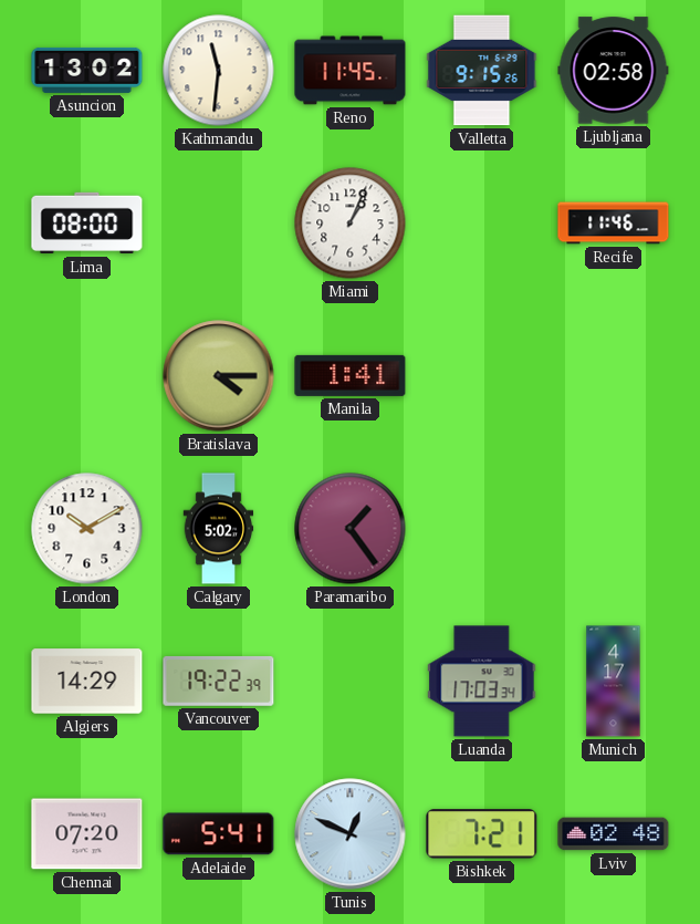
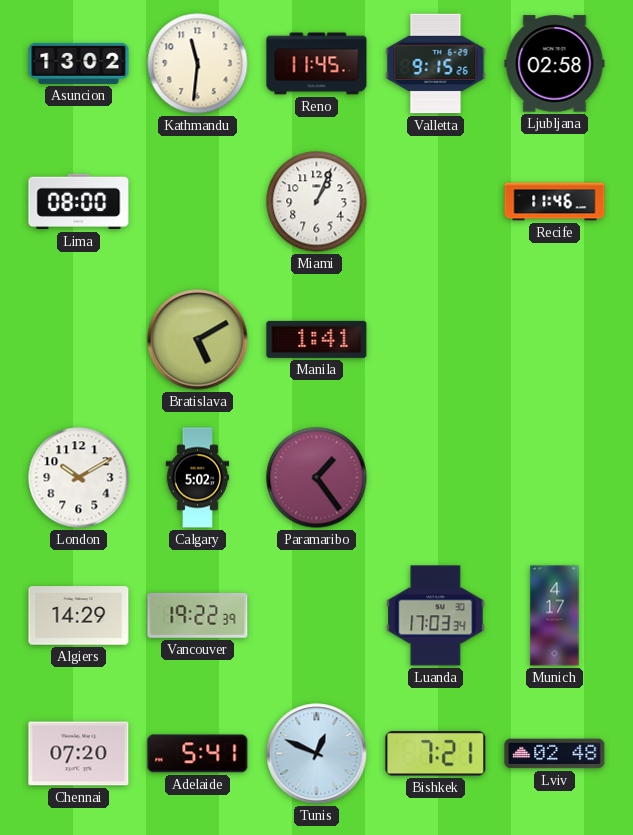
Bratislava: 4:15 -> 5:10 (198, 340)
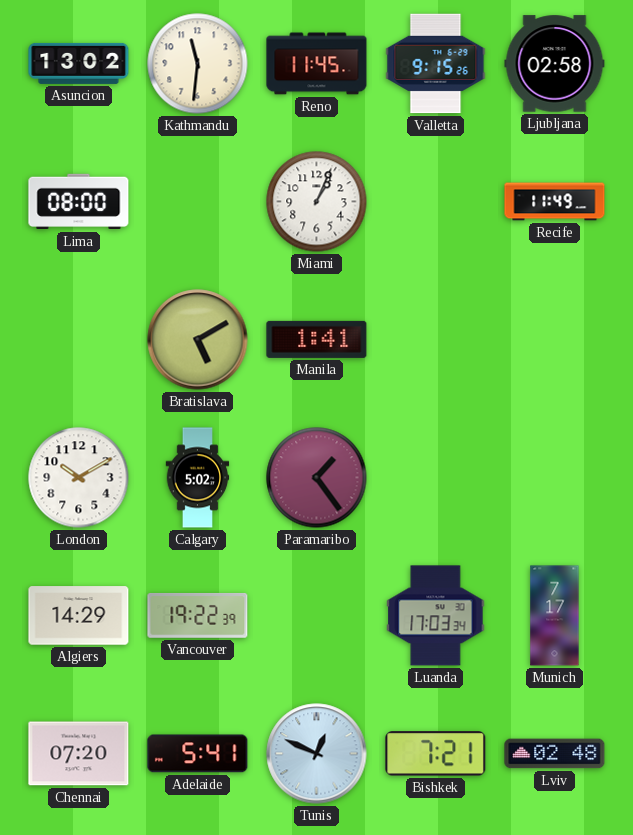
Recife: 11:46 -> 11:49 (555, 202)
Munich: 4:17 -> 7:17 (555, 616)
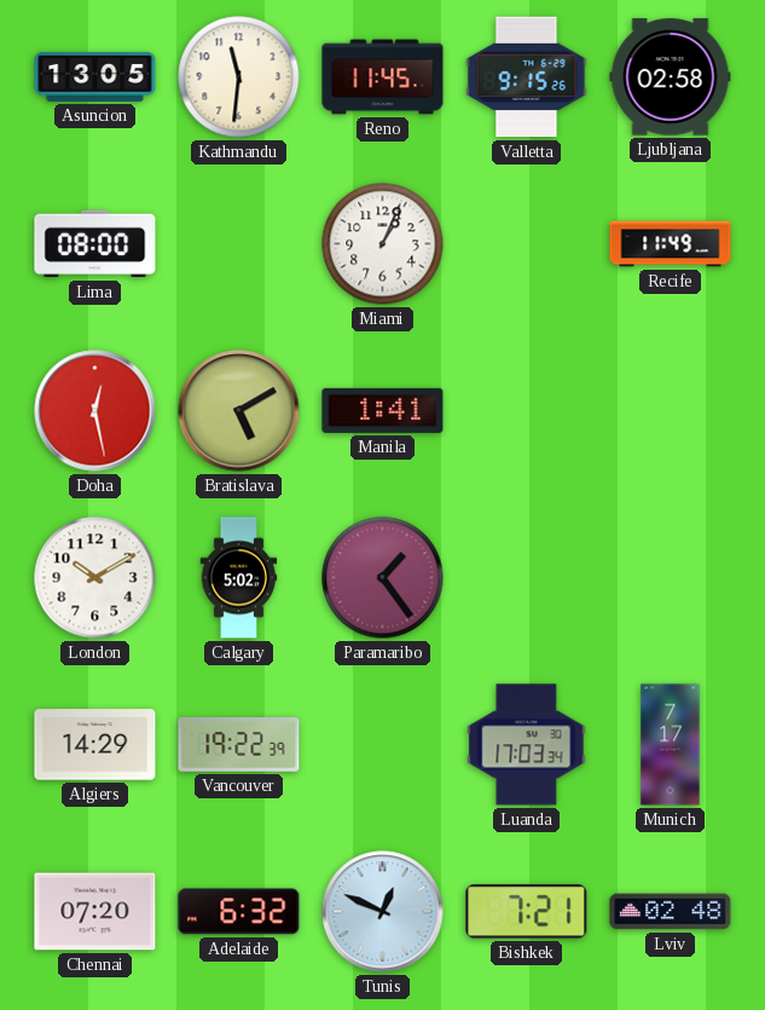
Asuncion: 13:02 -> 13:05 (95, 76)
Doha: none -> 12:28 (95, 411)
Adelaide: 5:41 -> 6:32 (239, 912)
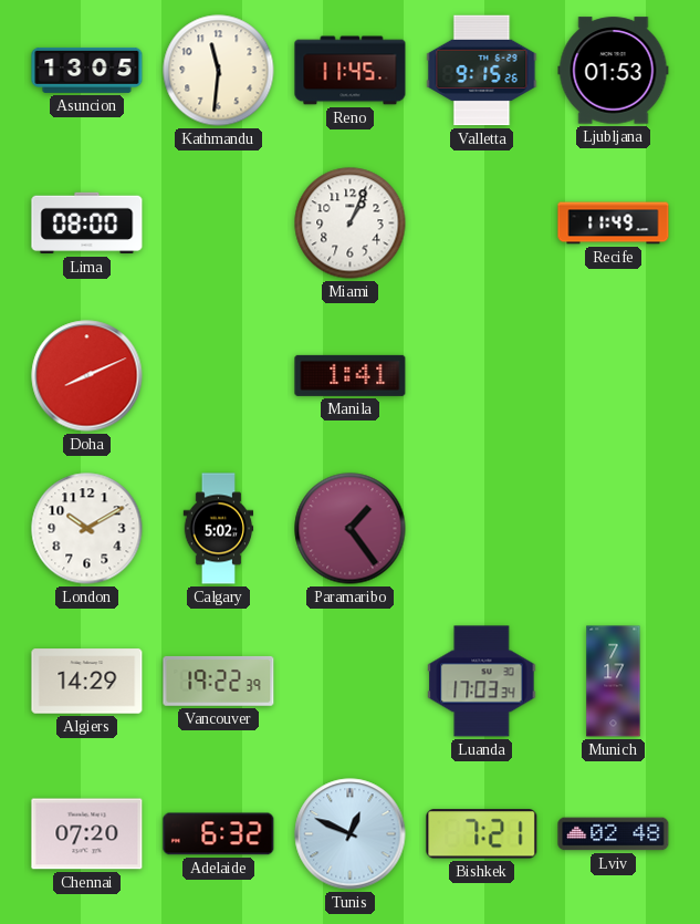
Ljubljana: 02:58 -> 01:53 (614, 71)
Doha: 12:28 -> 8:11 (87, 376)
Bratislava: 5:10 -> none (239, 411)
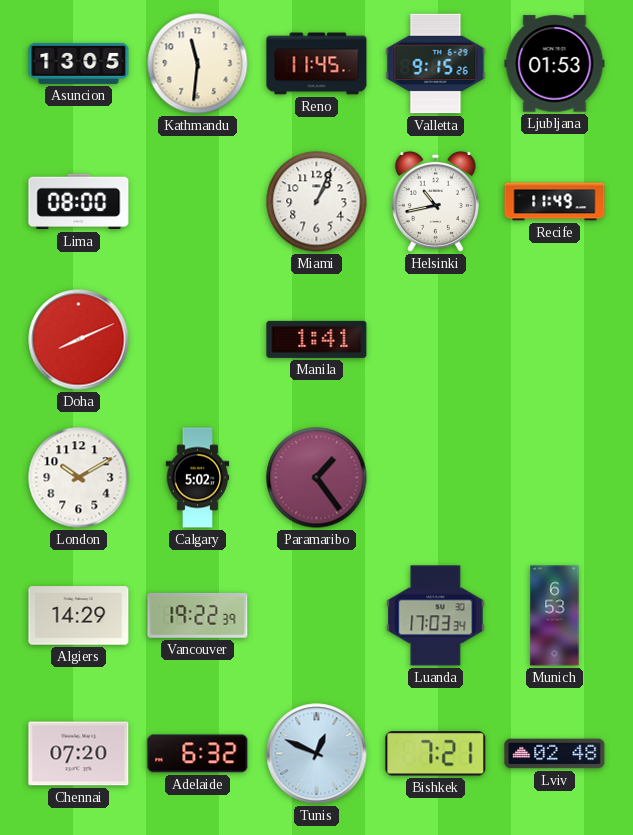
Helsinki: none -> 10:43 (435, 201)
Munich: 7:17 -> 6:53 (555, 616)
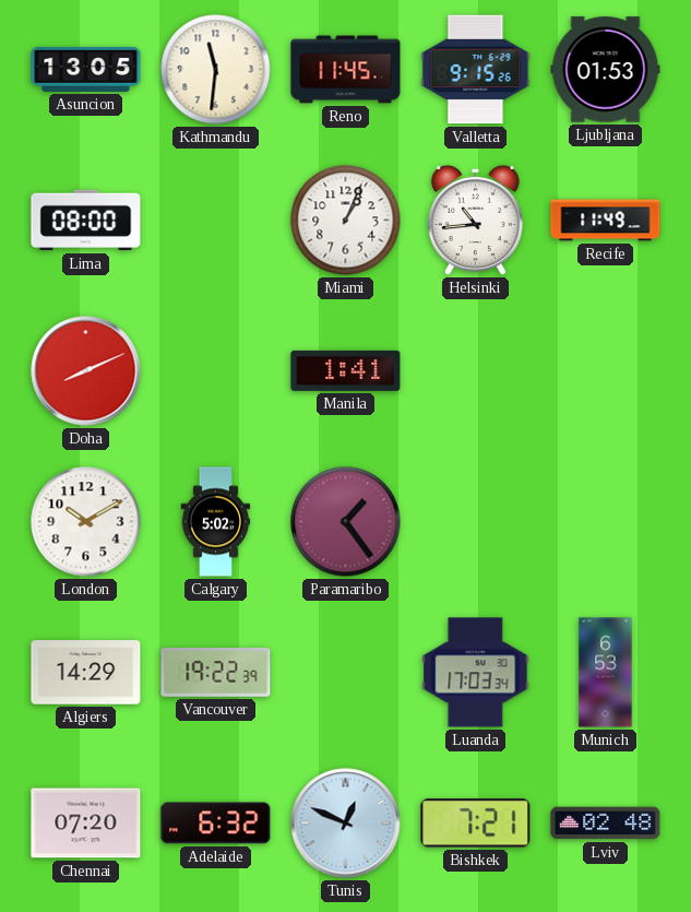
Helsinki: 10:43 -> 10:44 (475, 220)
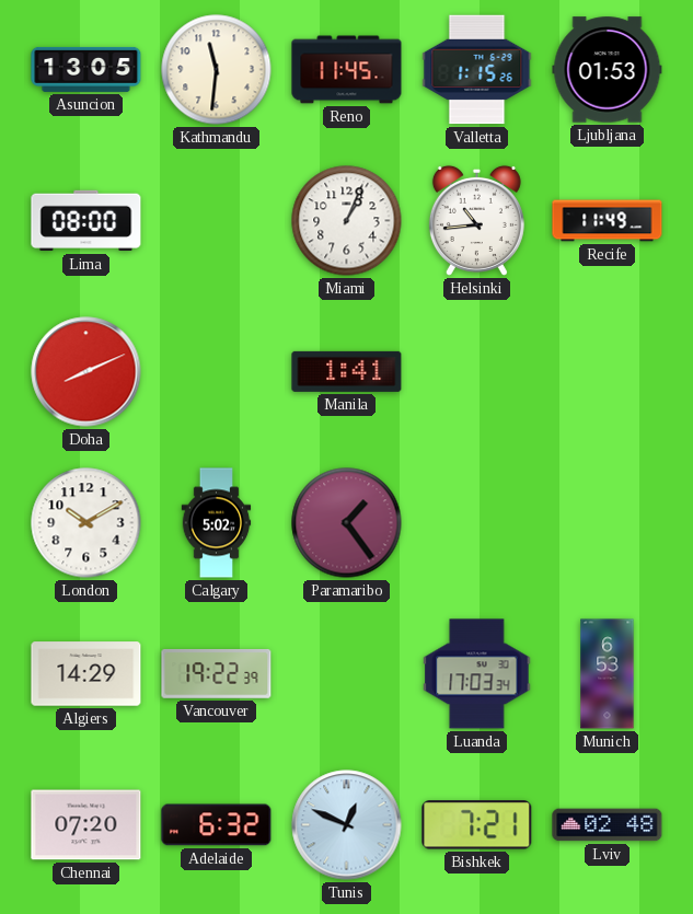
Valletta: 9:15 -> 1:15 (477, 70)
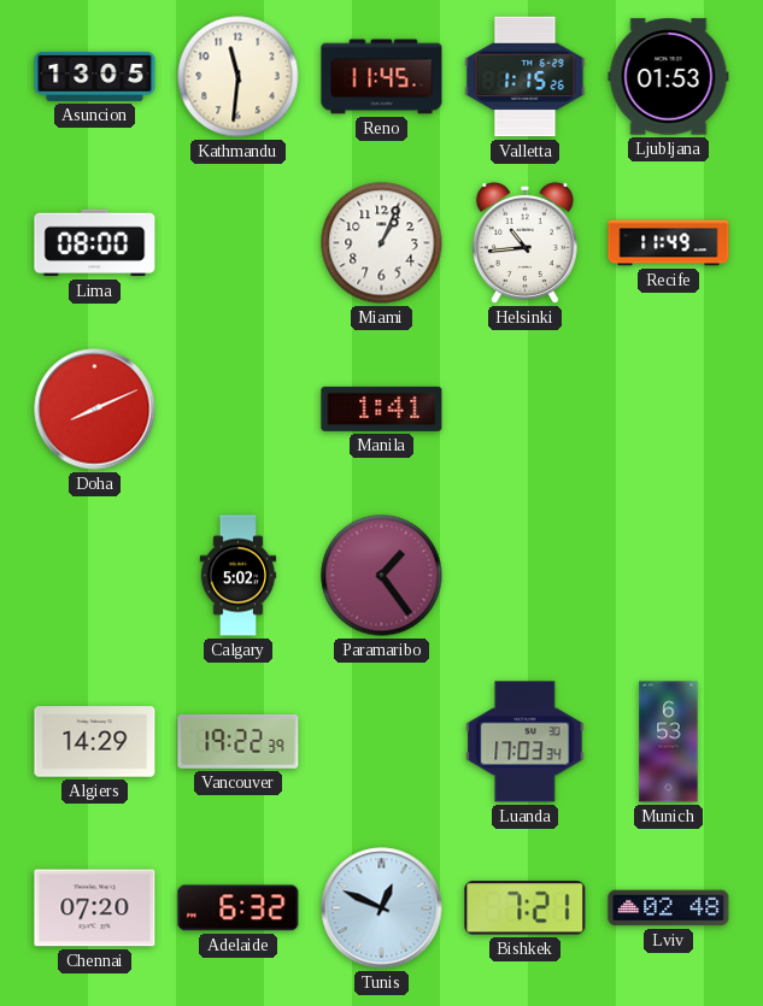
London: 10:10 -> none (86, 523)
